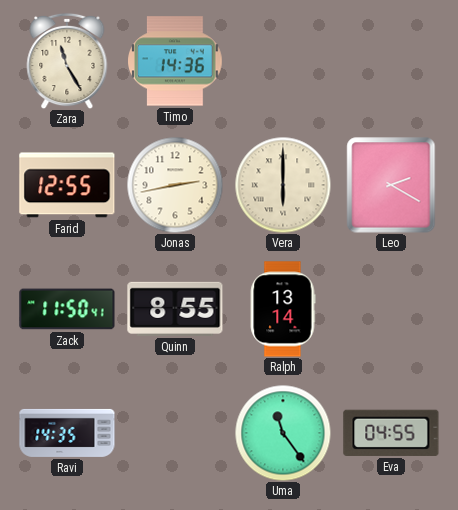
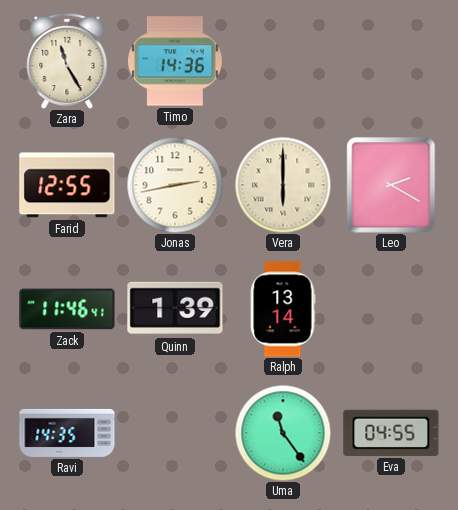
Zack: 11:50 -> 11:46 (67, 309)
Quinn: 8:55 -> 1:39 (175, 309)
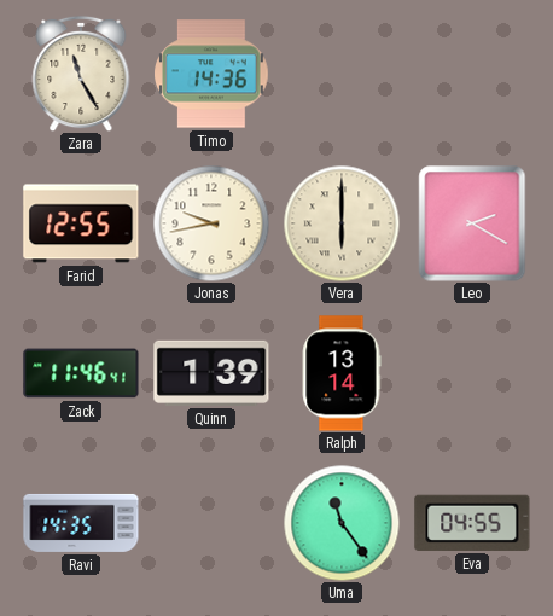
Jonas: 2:43 -> 9:43 (211, 223)
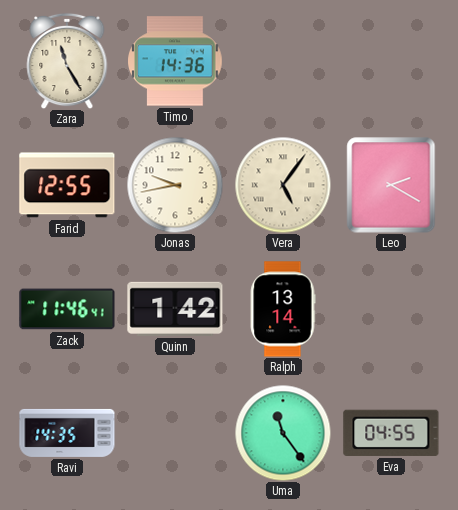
Vera: 6:00 -> 5:06 (283, 185)
Quinn: 1:39 -> 1:42 (175, 309)
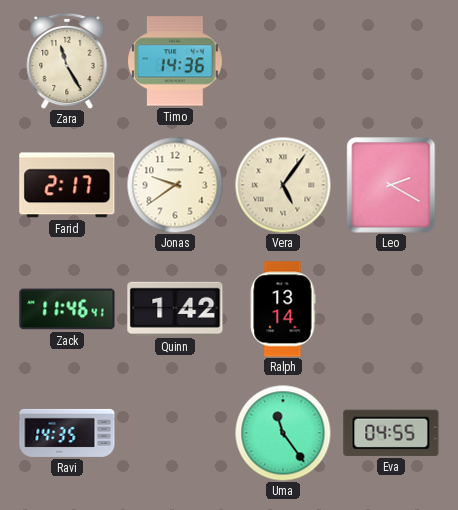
Farid: 12:55 -> 2:17 (67, 185)
Jonas: 9:43 -> 9:39 (175, 185)
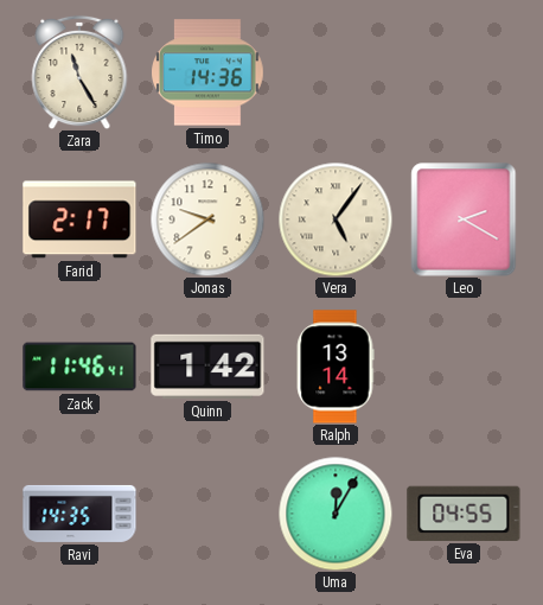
Uma: 11:24 -> 12:05 (336, 514)
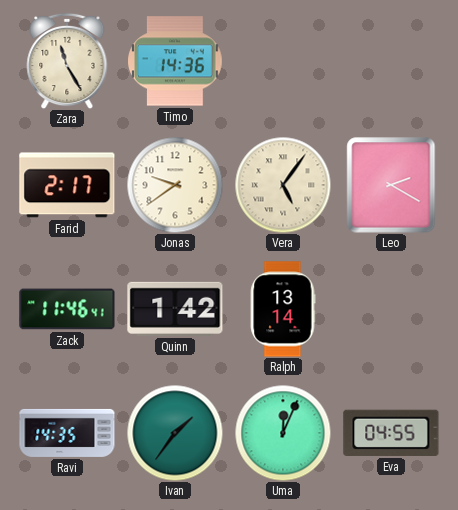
Ivan: none -> 1:36 (175, 433)
Uma: 12:05 -> 12:04 (283, 433)
